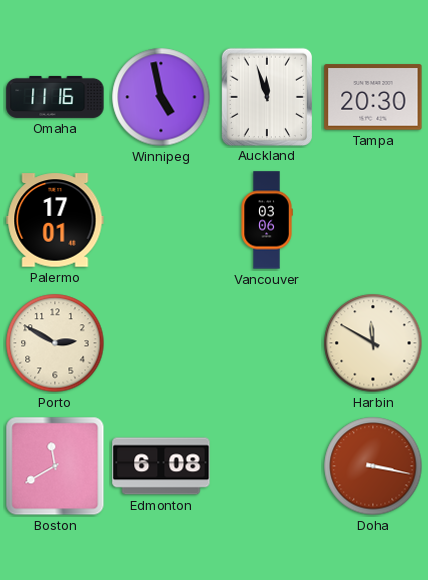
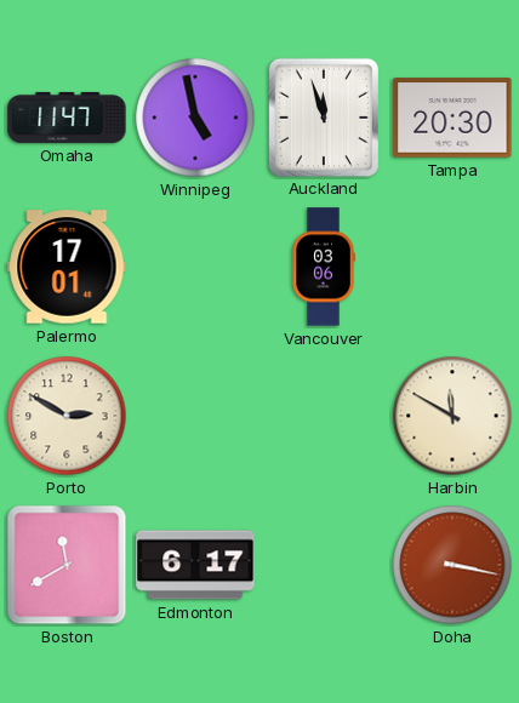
Omaha: 11:16 -> 11:47 (67, 118)
Edmonton: 6:08 -> 6:17 (195, 565)
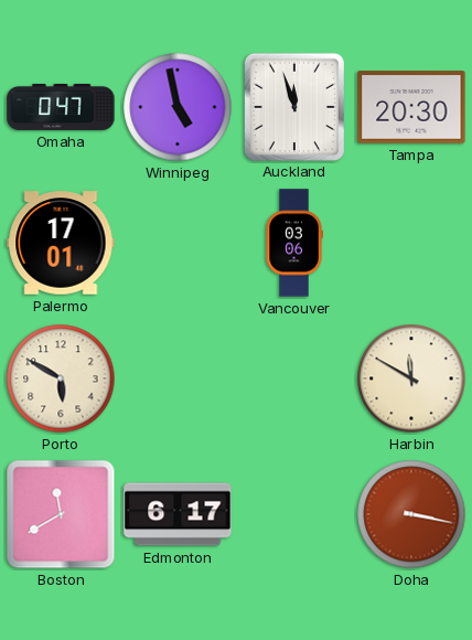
Omaha: 11:47 -> 0:47 (61, 107)
Porto: 2:50 -> 5:50 (61, 378)
